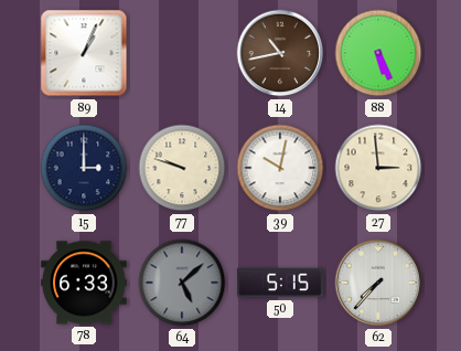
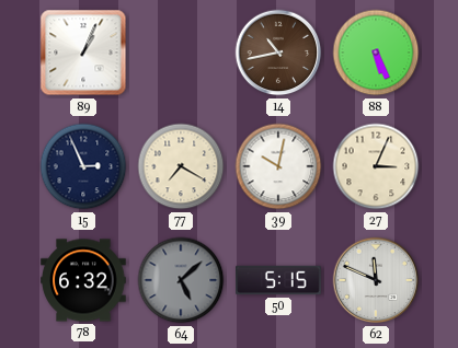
15: 3:00 -> 2:56 (83, 166)
77: 9:48 -> 7:20 (181, 166)
27: 2:59 -> 3:04 (376, 166)
78: 6:33 -> 6:32 (83, 280)
62: 7:37 -> 11:49 (376, 280)
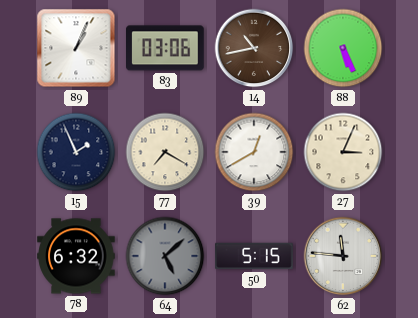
83: none -> 03:06 (165, 48)
15: 2:56 -> 1:56 (76, 152)
39: 10:02 -> 12:40 (254, 152)
62: 11:49 -> 11:46 (343, 256)
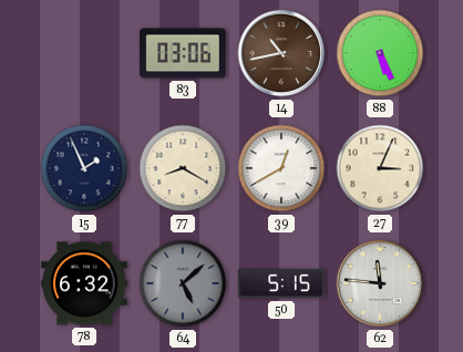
89: 1:04 -> none (76, 48)
77: 7:20 -> 8:20 (183, 168)
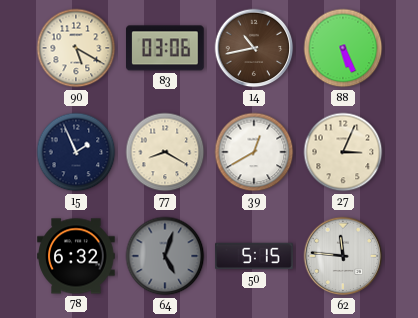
90: none -> 5:20 (76, 48)
64: 5:08 -> 5:03 (165, 256)
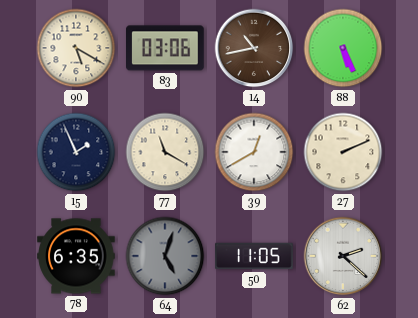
77: 8:20 -> 11:20 (165, 152)
27: 3:04 -> 2:11 (343, 152)
78: 6:32 -> 6:35 (76, 256)
50: 5:15 -> 11:05 (254, 256)
62: 11:46 -> 2:22 (343, 256)
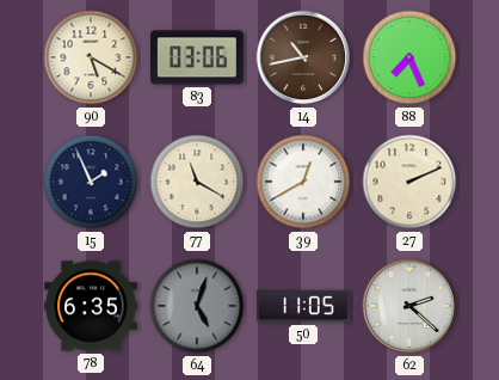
88: 5:26 -> 7:26 (409, 57)
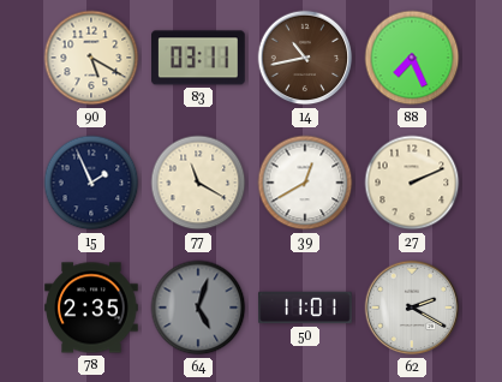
83: 03:06 -> 03:11 (198, 58)
78: 6:35 -> 2:35 (91, 308)
50: 11:05 -> 11:01 (305, 308)
62: 2:22 -> 2:20 (412, 308)
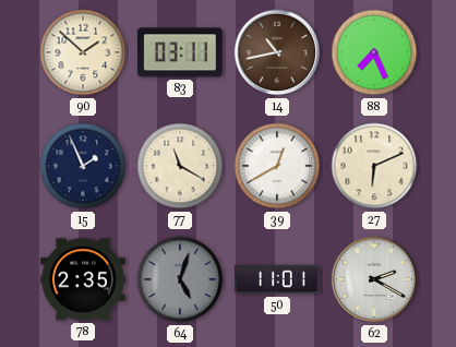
90: 5:20 -> 1:52 (83, 52)
27: 2:11 -> 6:11 (374, 166)
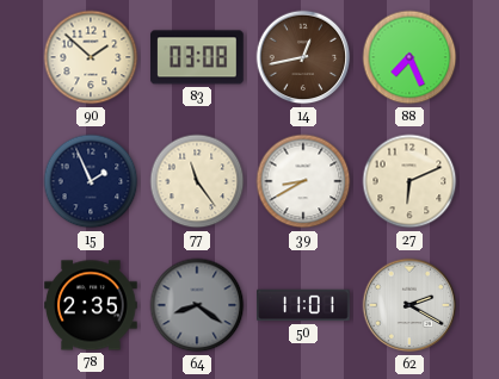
83: 03:11 -> 03:08 (197, 57)
14: 10:43 -> 12:43 (303, 57)
77: 11:20 -> 11:24 (197, 181)
39: 12:40 -> 8:40 (303, 181)
64: 5:03 -> 8:21 (197, 305)
